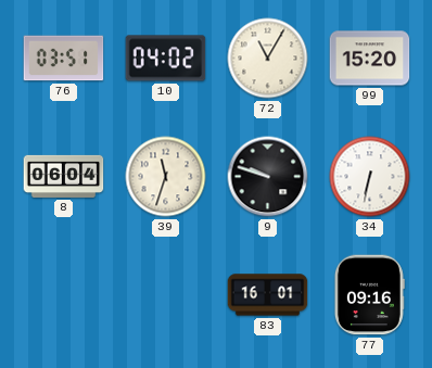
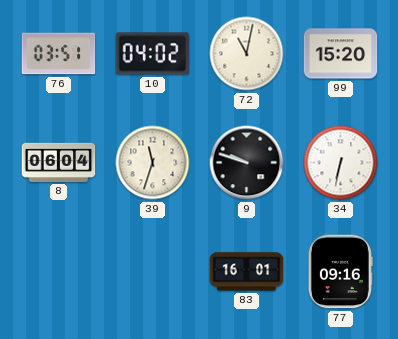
72: 11:05 -> 11:02 (247, 54)
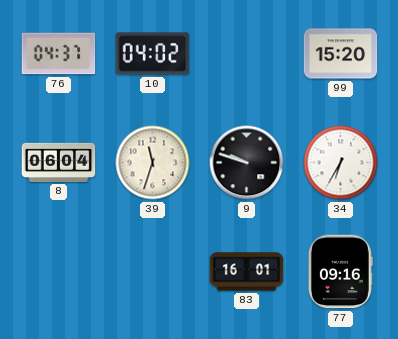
76: 03:51 -> 04:37 (59, 54)
72: 11:02 -> none (247, 54)
34: 6:32 -> 6:35 (341, 163)
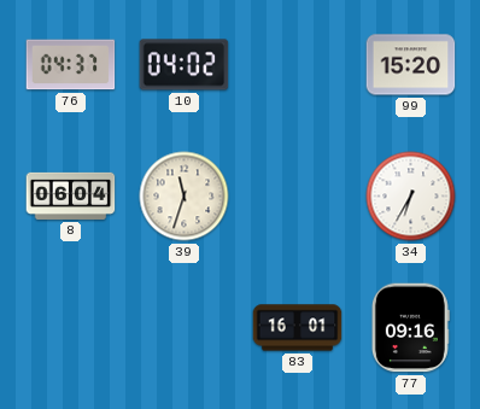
9: 9:48 -> none (247, 163)
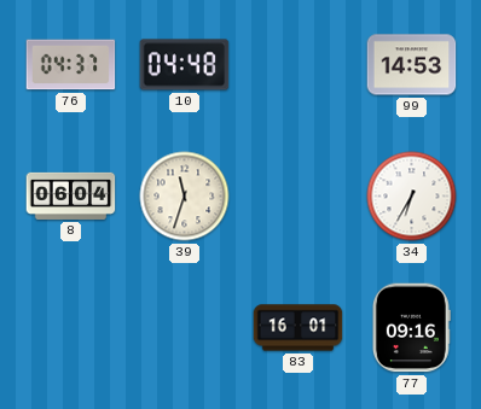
10: 04:02 -> 04:48 (185, 65)
99: 15:20 -> 14:53 (412, 65)
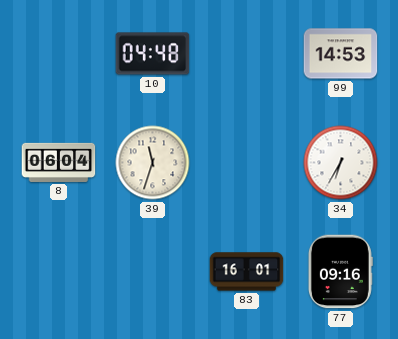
76: 04:37 -> none (71, 65)
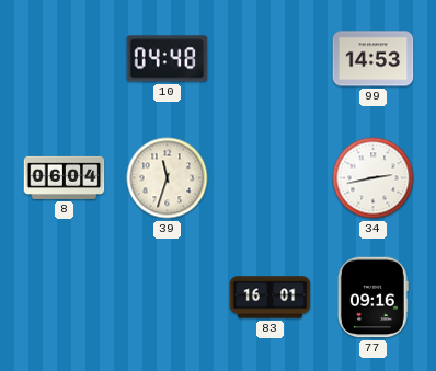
34: 6:35 -> 2:43 (374, 178)
